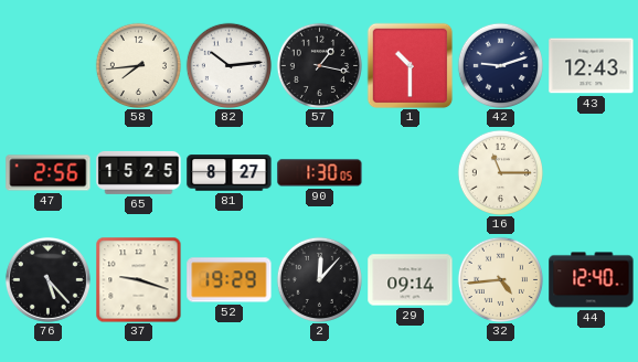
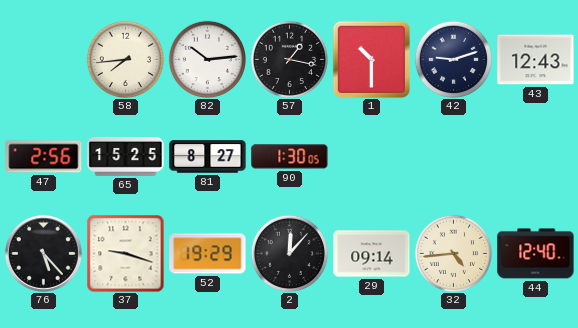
16: 11:15 -> none (500, 172)
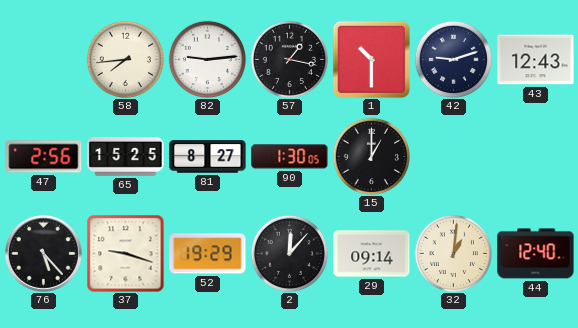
82: 10:14 -> 9:14 (207, 59)
15: none -> 1:00 (371, 156)
32: 4:44 -> 1:01 (453, 253)
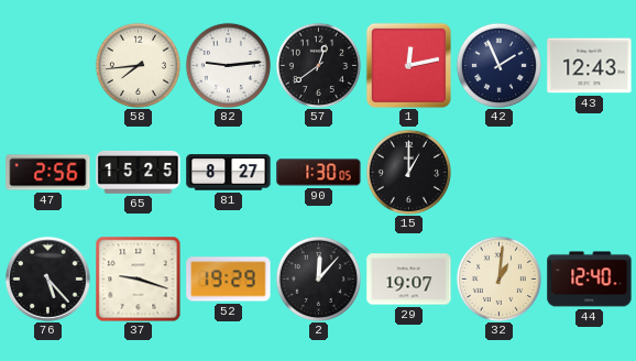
57: 1:17 -> 12:39 (318, 65)
1: 10:30 -> 12:13 (408, 65)
42: 9:12 -> 1:56 (498, 65)
29: 09:14 -> 19:07 (409, 280)
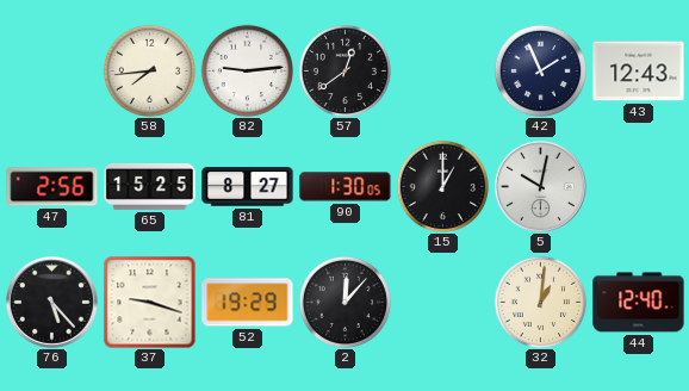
1: 12:13 -> none (408, 65)
5: none -> 10:02 (540, 186)
29: 19:07 -> none (409, 280)
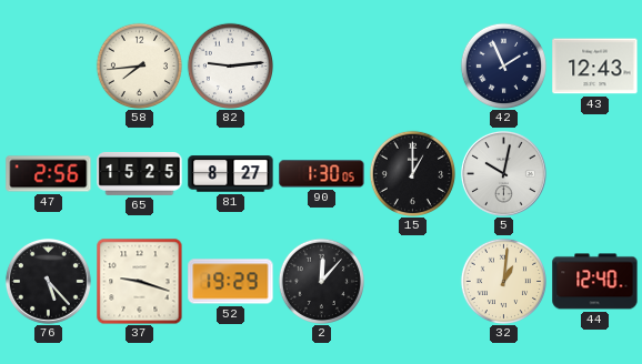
57: 12:39 -> none (344, 70)
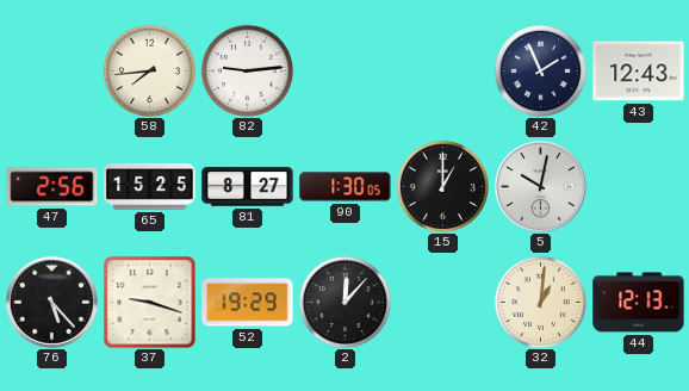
44: 12:40 -> 12:13 (639, 303)
